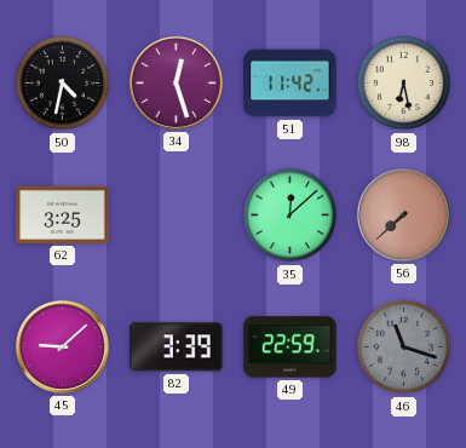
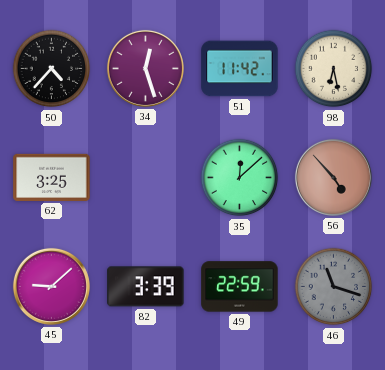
50: 4:32 -> 4:37 (52, 69)
56: 7:38 -> 4:53 (333, 177)
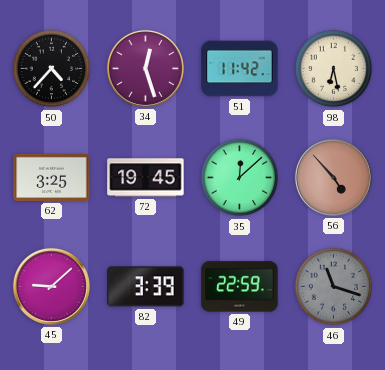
72: none -> 19:45 (146, 178)
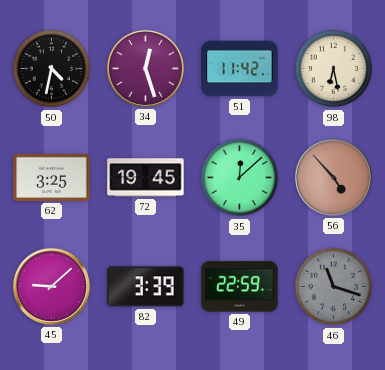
50: 4:37 -> 4:32 (52, 69)
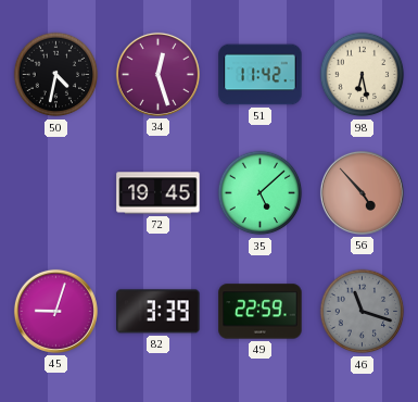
62: 3:25 -> none (52, 177)
35: 12:08 -> 5:08 (261, 193)
45: 9:08 -> 9:03 (55, 311)
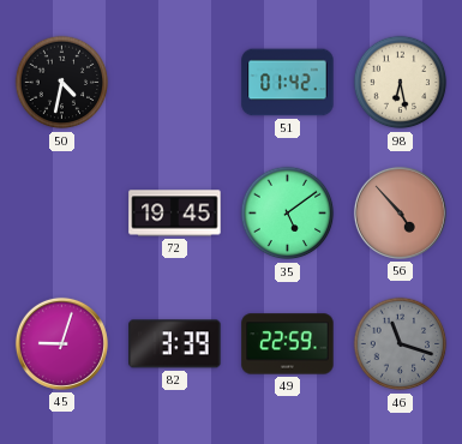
34: 12:27 -> none (157, 74)
51: 11:42 -> 01:42 (288, 83)
35: 5:08 -> 5:09 (288, 214)
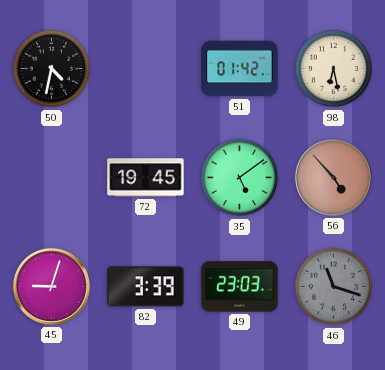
49: 22:59 -> 23:03 (240, 287)
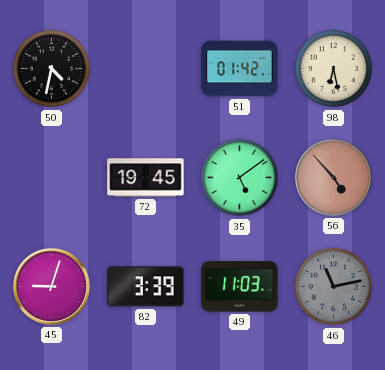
49: 23:03 -> 11:03 (240, 287)
46: 11:18 -> 11:13 (334, 287)
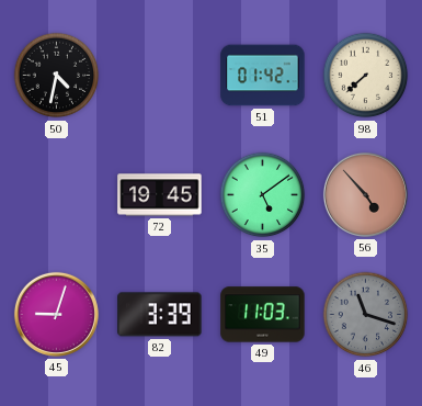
98: 6:28 -> 7:38 (366, 76)
46: 11:13 -> 11:18 (366, 315)
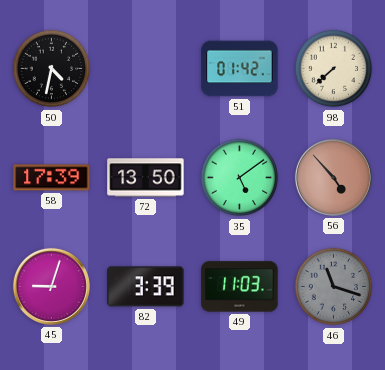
58: none -> 17:39 (52, 178)
72: 19:45 -> 13:50 (146, 178)
